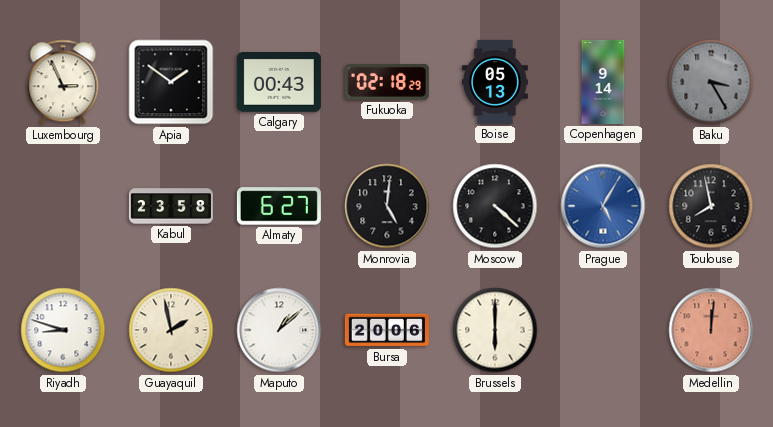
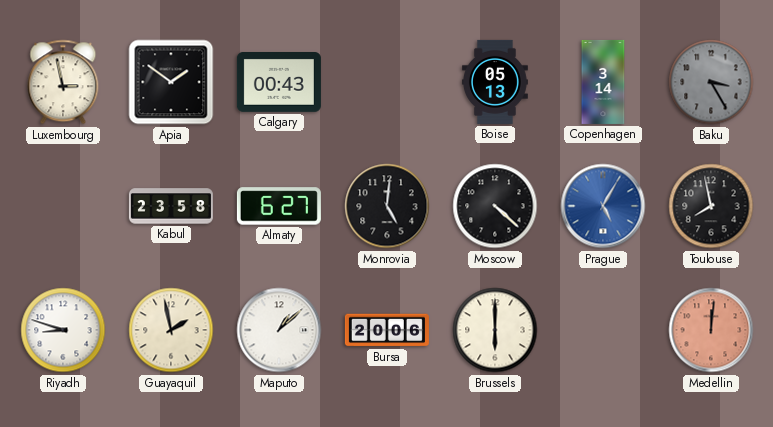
Luxembourg: 2:56 -> 2:58 (63, 82)
Fukuoka: 02:18 -> none (387, 82)
Copenhagen: 9:14 -> 3:14 (603, 82)
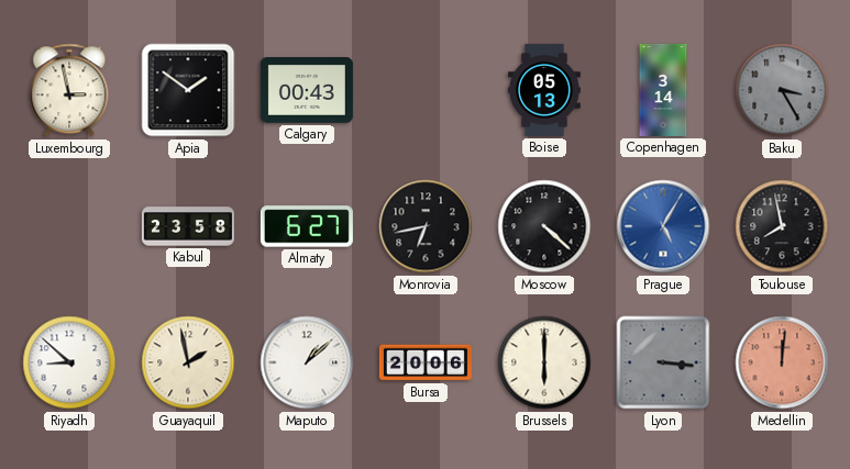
Monrovia: 5:01 -> 6:43 (426, 226)
Riyadh: 8:48 -> 8:52 (69, 362)
Lyon: none -> 3:16 (663, 362)
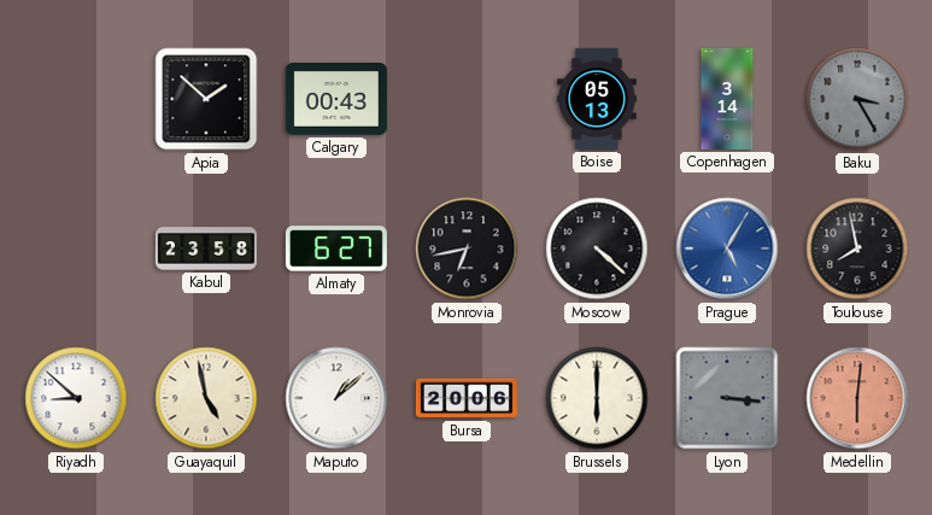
Luxembourg: 2:58 -> none (69, 90)
Apia: 1:51 -> 1:52 (206, 99)
Guayaquil: 1:58 -> 4:58 (206, 398)
Medellin: 12:01 -> 6:01 (857, 398)
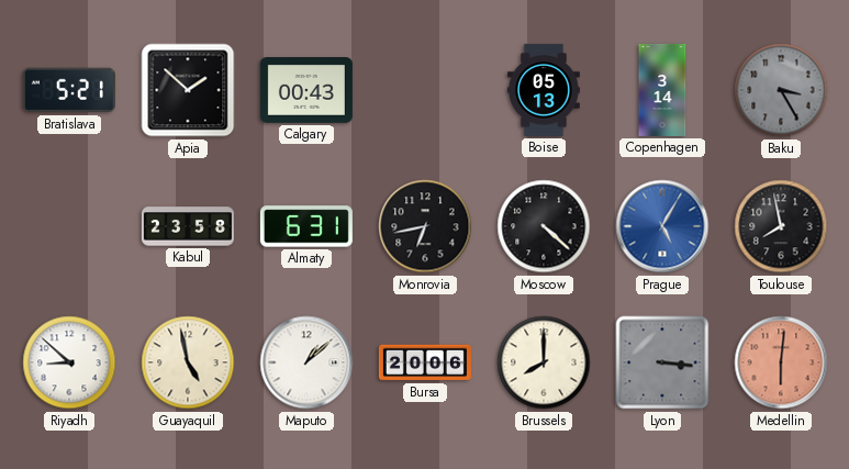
Bratislava: none -> 5:21 (69, 90)
Almaty: 6:27 -> 6:31 (306, 226)
Brussels: 6:00 -> 8:00 (544, 362)
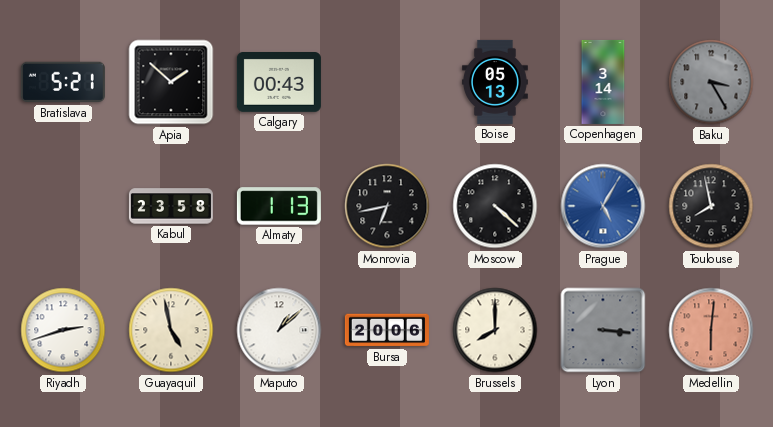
Almaty: 6:31 -> 1:13 (279, 206)
Riyadh: 8:52 -> 2:42 (63, 330)
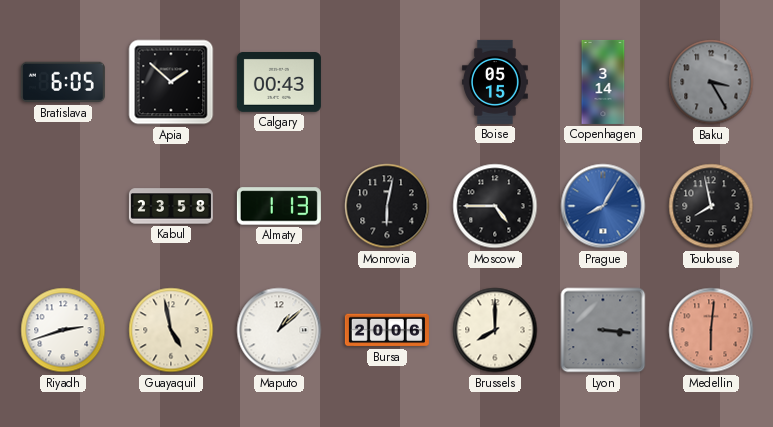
Bratislava: 5:21 -> 6:05 (63, 82)
Boise: 05:13 -> 05:15 (495, 82)
Monrovia: 6:43 -> 6:02 (387, 206)
Moscow: 4:22 -> 4:45 (495, 206)
Prague: 5:05 -> 8:05 (603, 206)
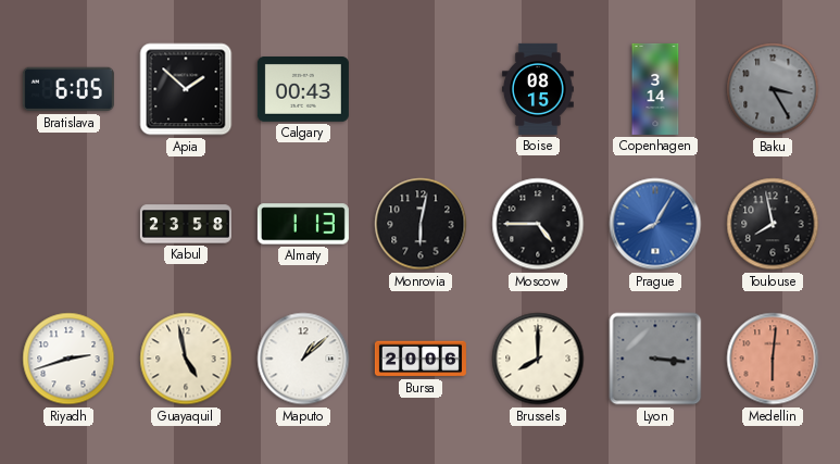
Boise: 05:15 -> 08:15 (538, 89)
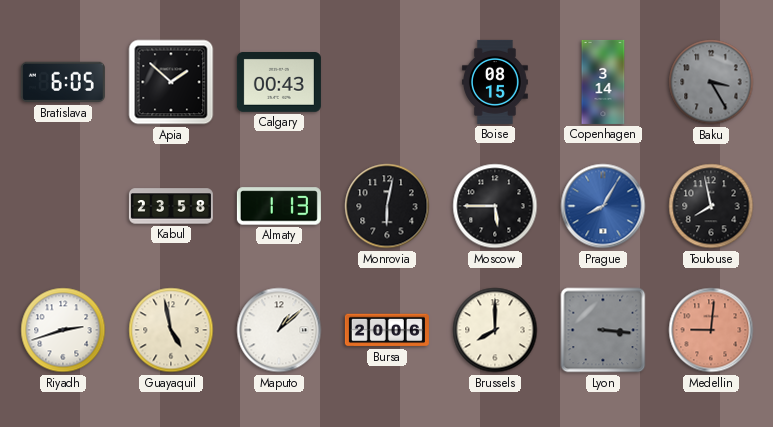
Moscow: 4:45 -> 5:45 (495, 206)
Medellin: 6:01 -> 9:01 (711, 330)
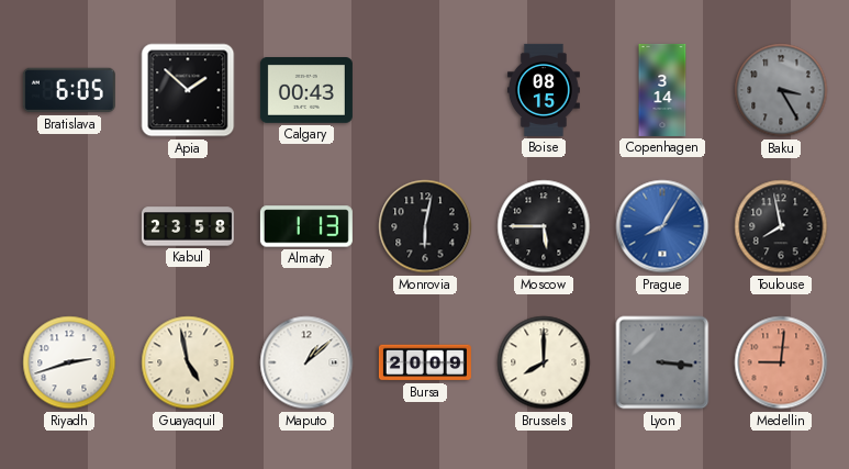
Bursa: 20:06 -> 20:09 (425, 362)
